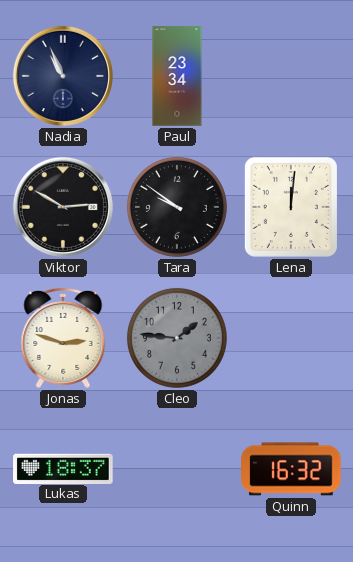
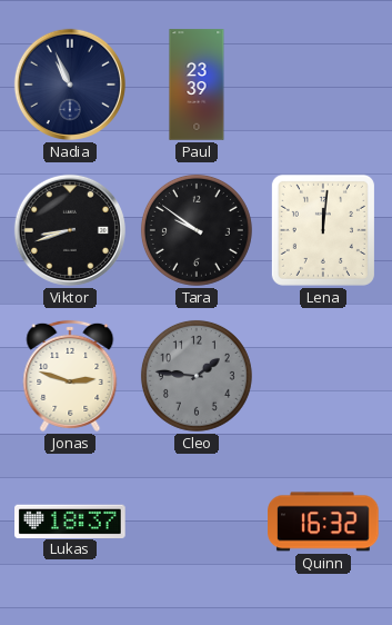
Paul: 23:34 -> 23:39 (197, 85)
Viktor: 2:50 -> 8:42 (70, 230)
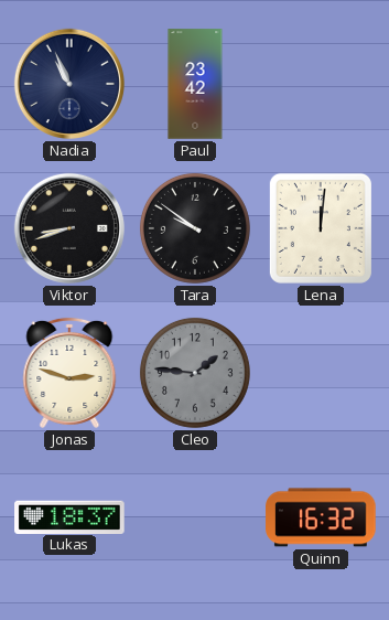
Paul: 23:39 -> 23:42 (195, 84)
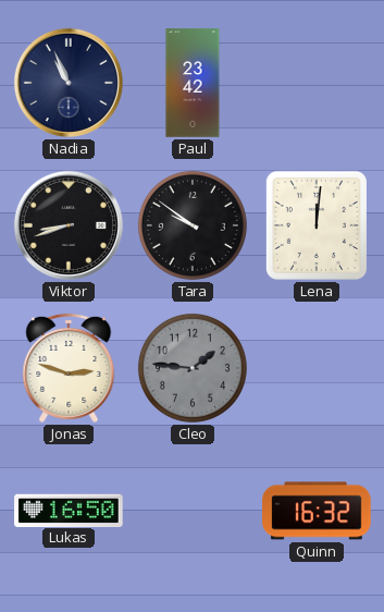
Lukas: 18:37 -> 16:50 (69, 510)
